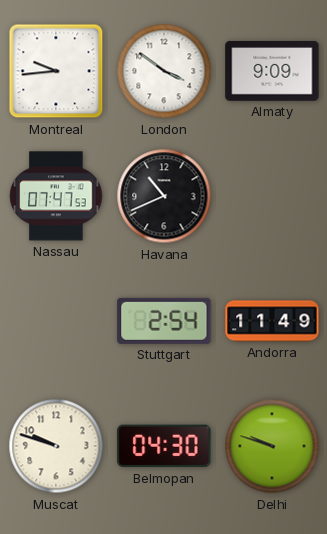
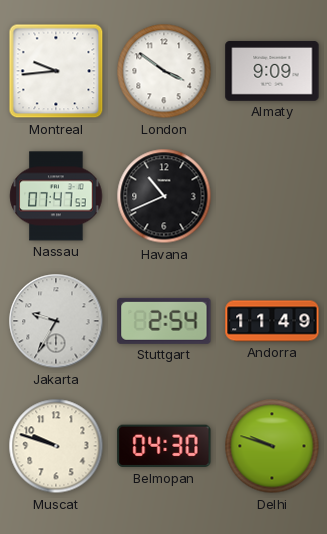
Jakarta: none -> 9:35 (56, 321)
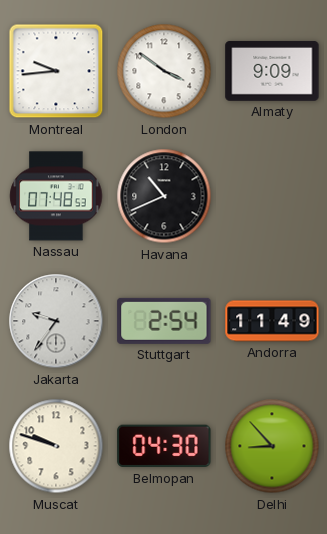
Nassau: 07:47 -> 07:48 (56, 196)
Jakarta: 9:35 -> 9:36 (56, 321)
Delhi: 9:48 -> 8:53 (272, 446)
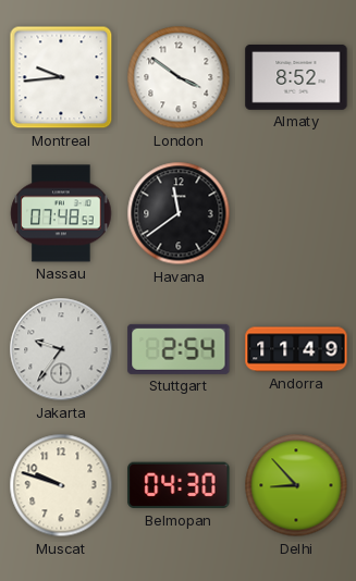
Almaty: 9:09 -> 8:52 (296, 77)
Havana: 10:41 -> 11:39 (179, 213)
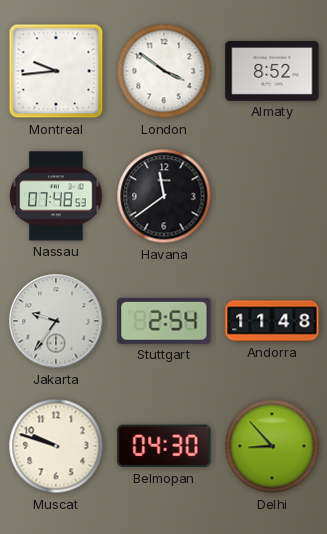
Andorra: 11:49 -> 11:48 (272, 321)
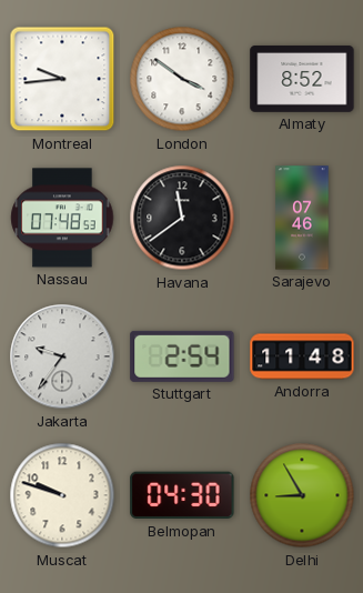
Sarajevo: none -> 07:46 (302, 218)
Delhi: 8:53 -> 8:55 (302, 495)
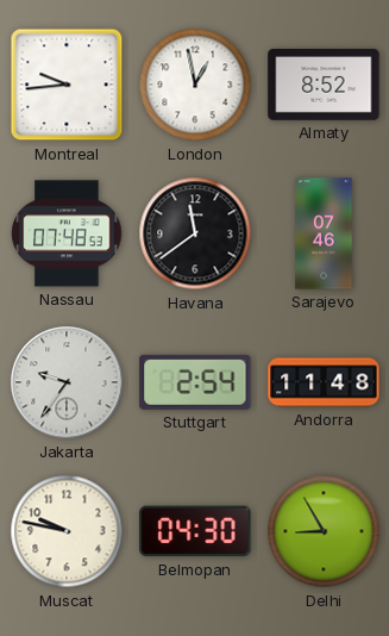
London: 3:51 -> 12:58 (195, 85)
Muscat: 9:48 -> 9:47 (67, 531)
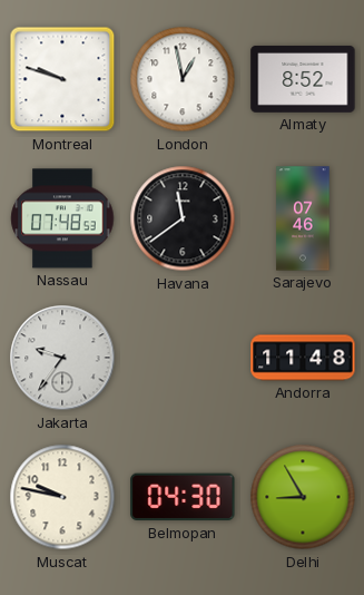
Montreal: 9:44 -> 9:48 (62, 79)
Stuttgart: 2:54 -> none (195, 382)
